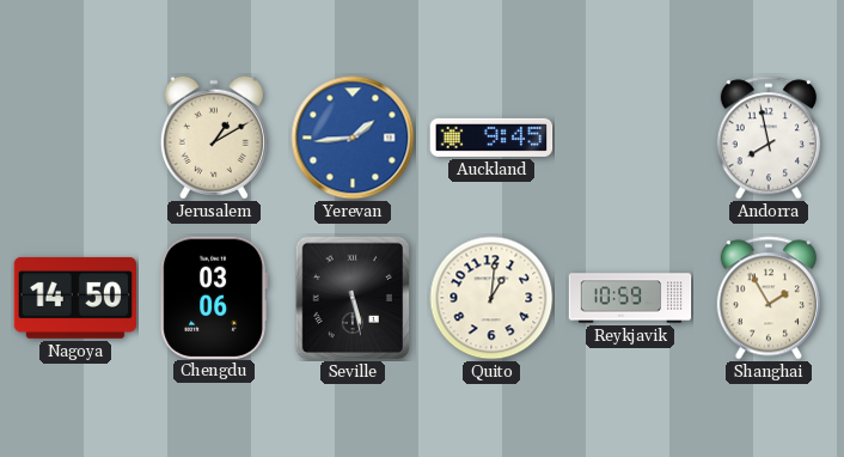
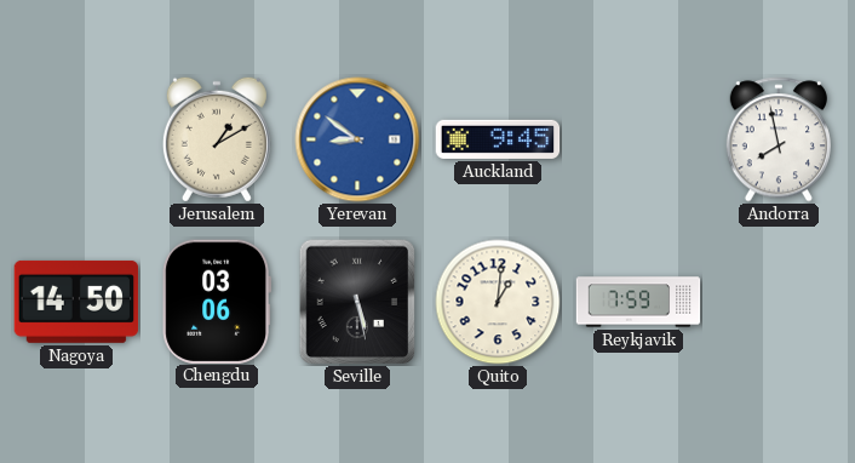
Yerevan: 1:44 -> 8:51 (357, 139)
Reykjavik: 10:59 -> 7:59 (638, 302)
Shanghai: 1:55 -> none (769, 298)
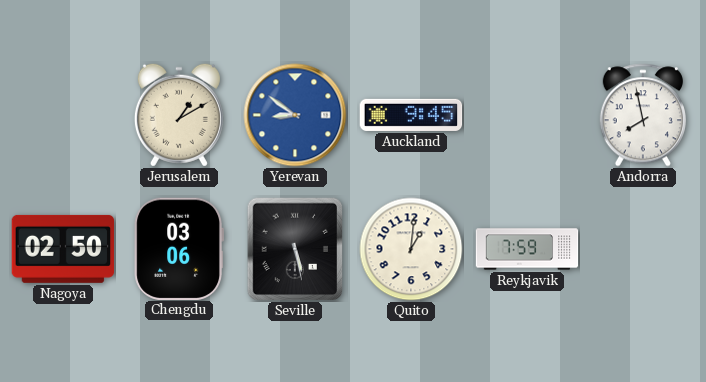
Nagoya: 14:50 -> 02:50 (63, 249)
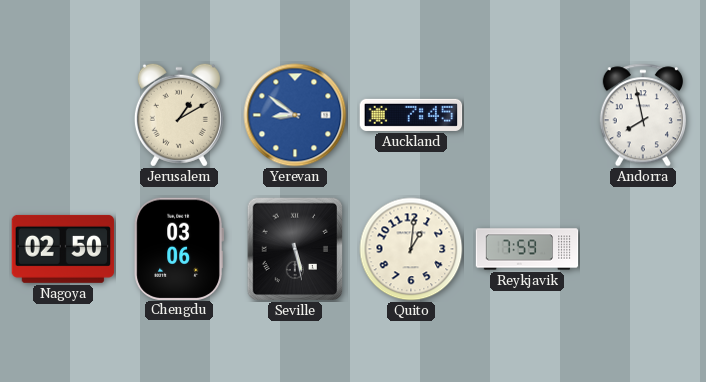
Auckland: 9:45 -> 7:45 (411, 115)
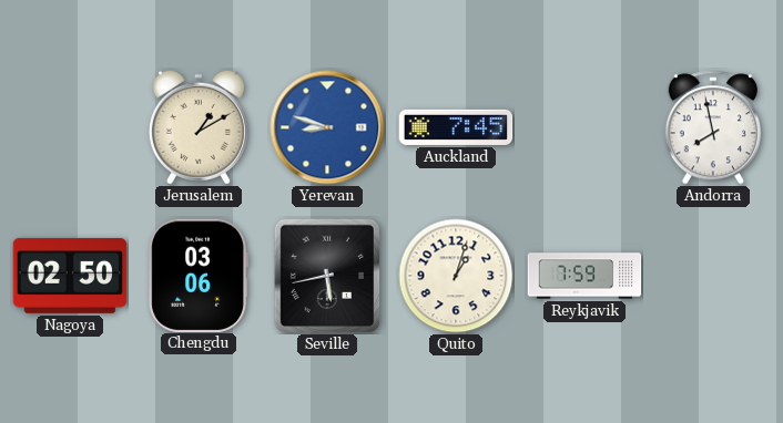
Yerevan: 8:51 -> 8:48 (327, 127)
Seville: 5:28 -> 5:43 (327, 276)
Quito: 1:01 -> 1:03 (456, 276)
